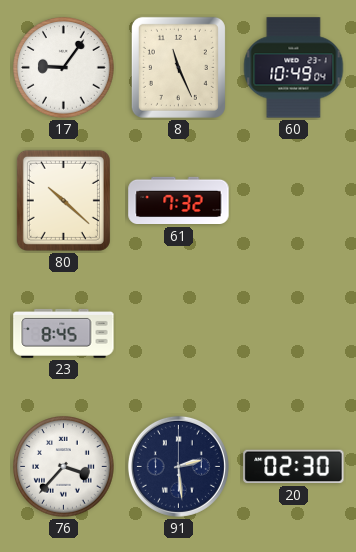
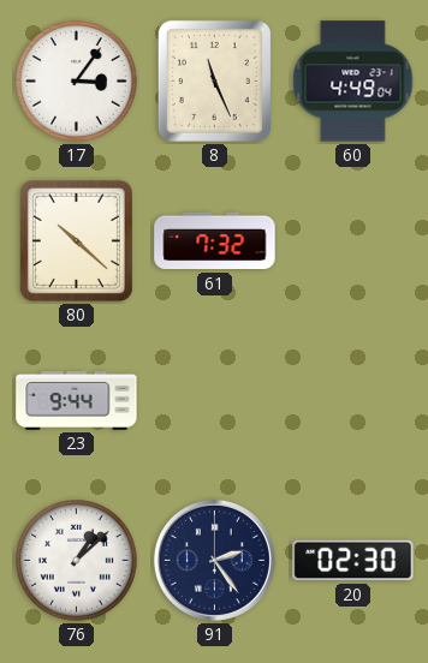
17: 9:06 -> 3:06 (77, 82)
60: 10:49 -> 4:49 (353, 82)
23: 8:45 -> 9:44 (77, 400)
76: 3:37 -> 1:08 (77, 561)
91: 2:29 -> 2:24 (214, 560)
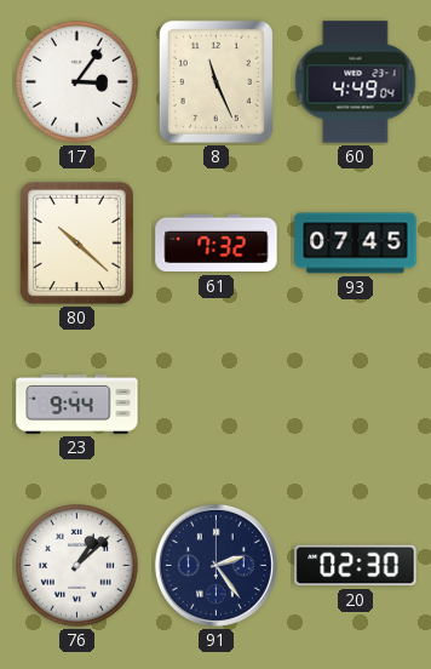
93: none -> 07:45 (356, 244)
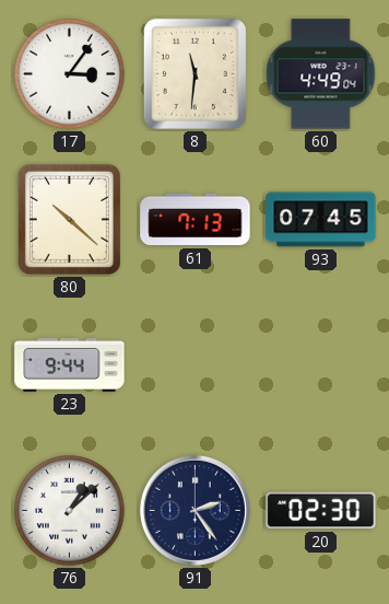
8: 11:26 -> 11:31 (194, 73)
61: 7:32 -> 7:13 (196, 220)
